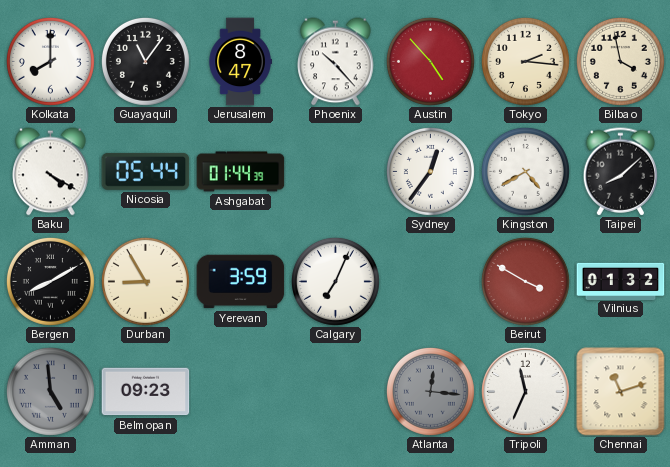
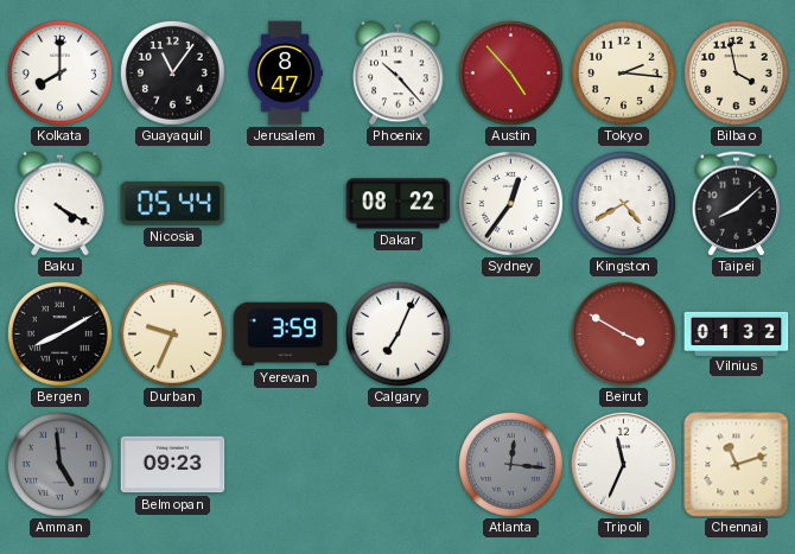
Ashgabat: 01:44 -> none (241, 172)
Dakar: none -> 08:22 (399, 204)
Durban: 8:55 -> 9:34 (172, 333)
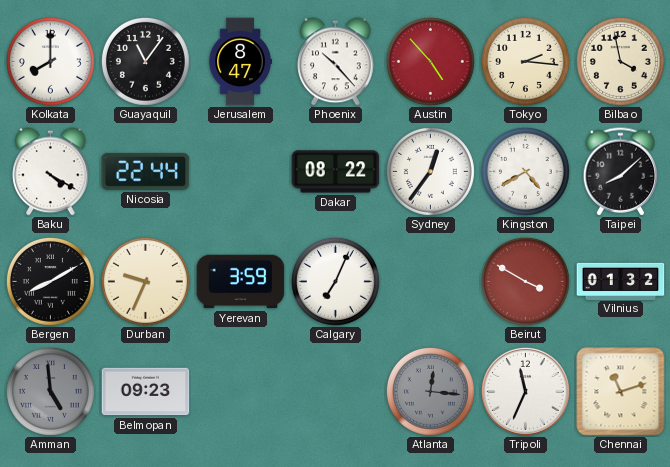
Nicosia: 05:44 -> 22:44 (146, 171)
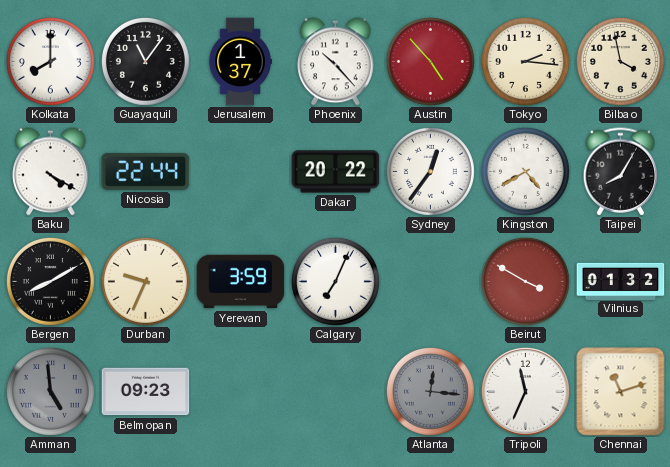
Jerusalem: 8:47 -> 1:37 (240, 62)
Dakar: 08:22 -> 20:22 (336, 172)
Taipei: 8:08 -> 8:05 (621, 172)
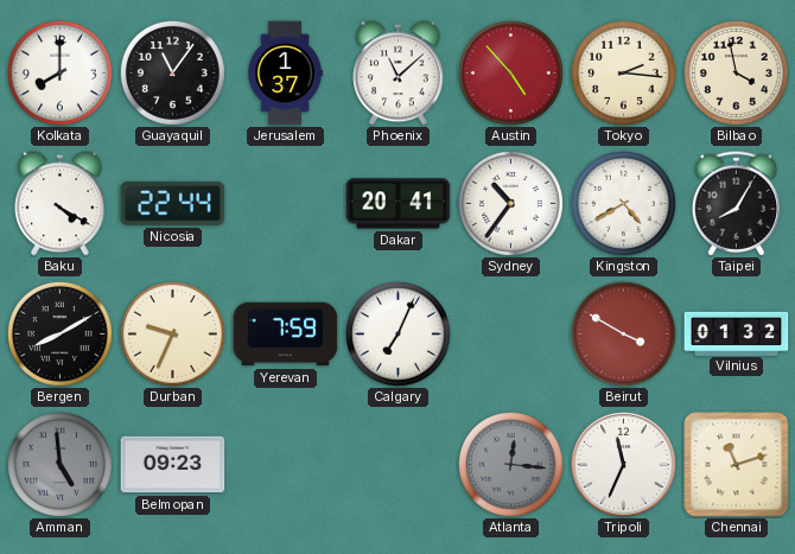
Phoenix: 10:23 -> 11:08 (399, 74)
Dakar: 20:22 -> 20:41 (399, 204)
Sydney: 12:36 -> 10:36 (510, 203)
Yerevan: 3:59 -> 7:59 (286, 335)
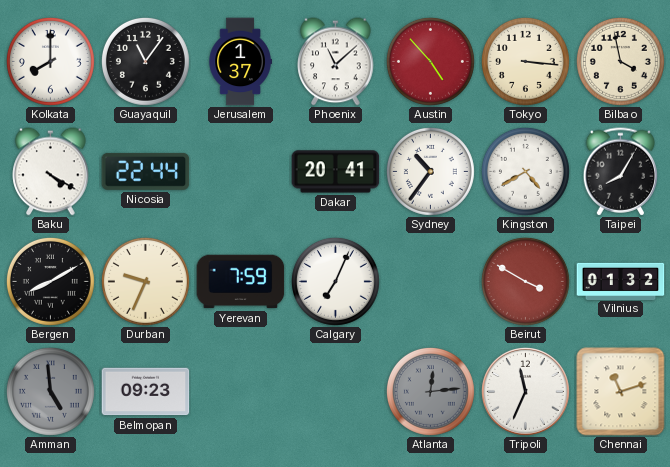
Tokyo: 2:16 -> 3:16 (525, 61)
Atlanta: 12:16 -> 12:14 (430, 391)
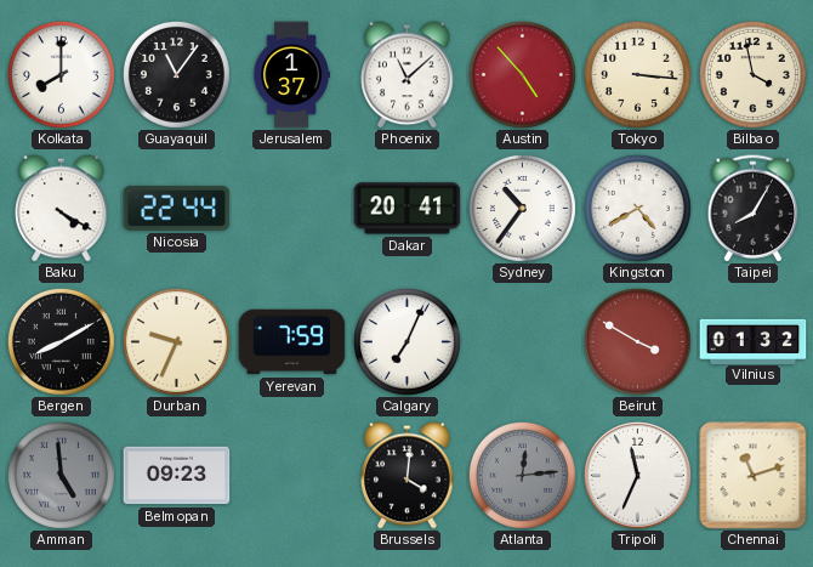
Brussels: none -> 4:01 (408, 476)
